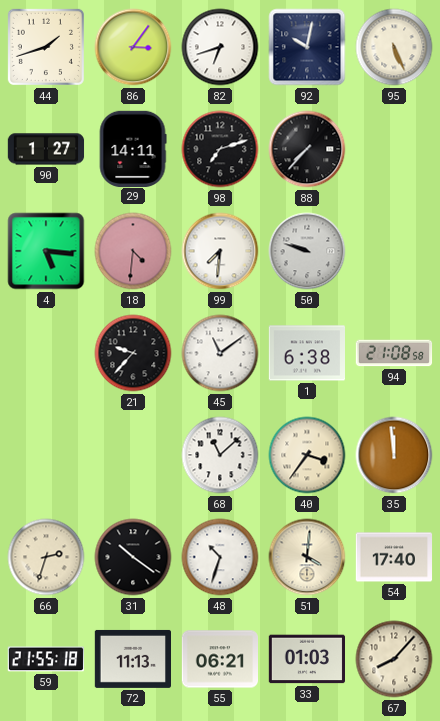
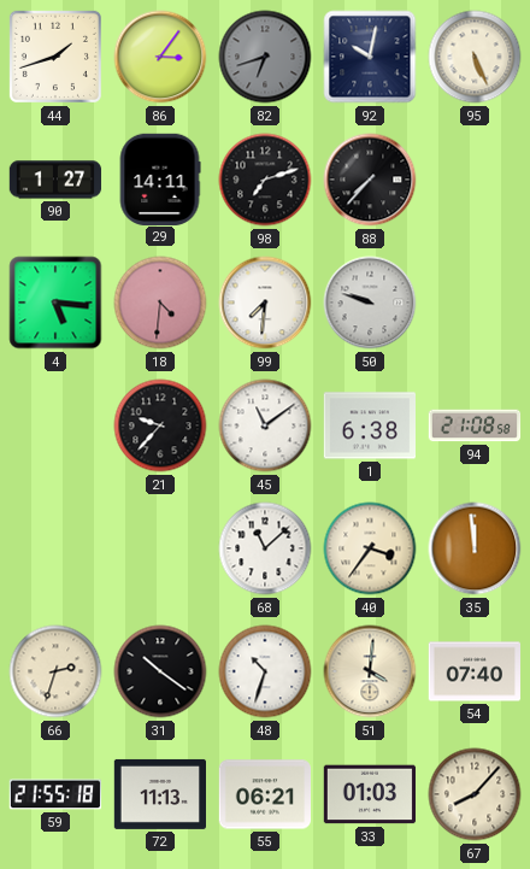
82 dial: white -> grey (265, 57)
54: 17:40 -> 07:40 (475, 671)
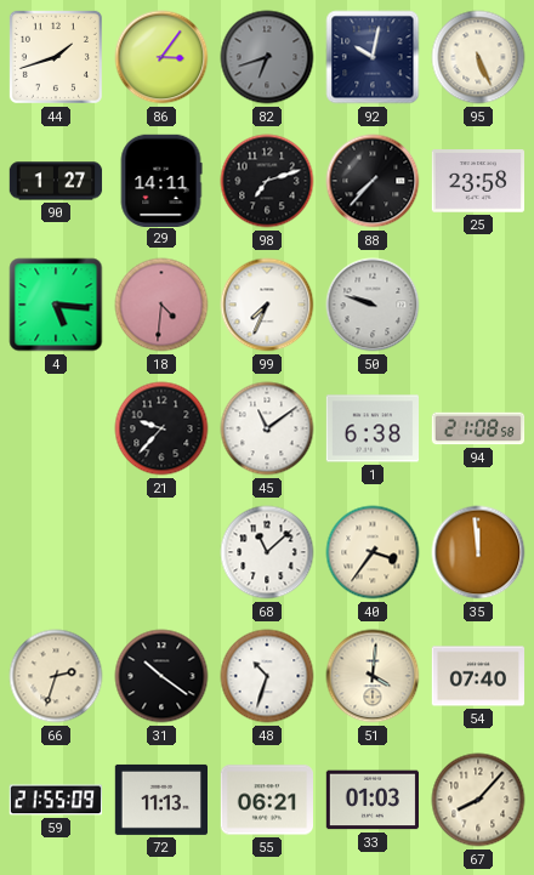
25: none -> 23:58 (477, 181)
99: 7:31 -> 7:34 (267, 305)
59: 21:55:18 -> 21:55:09 (55, 800)
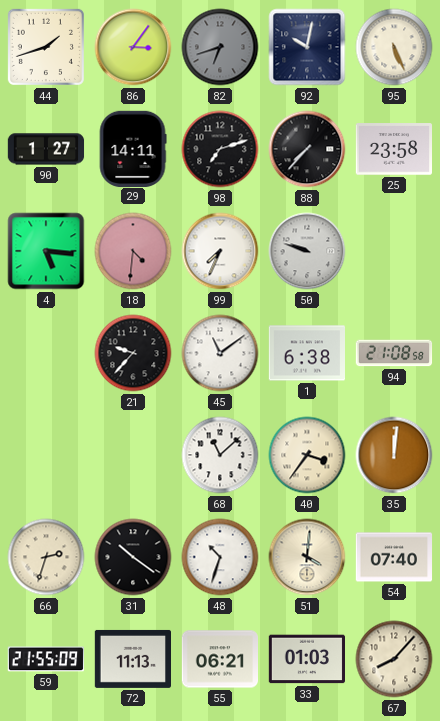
35: 11:59 -> 12:01 (394, 455)
